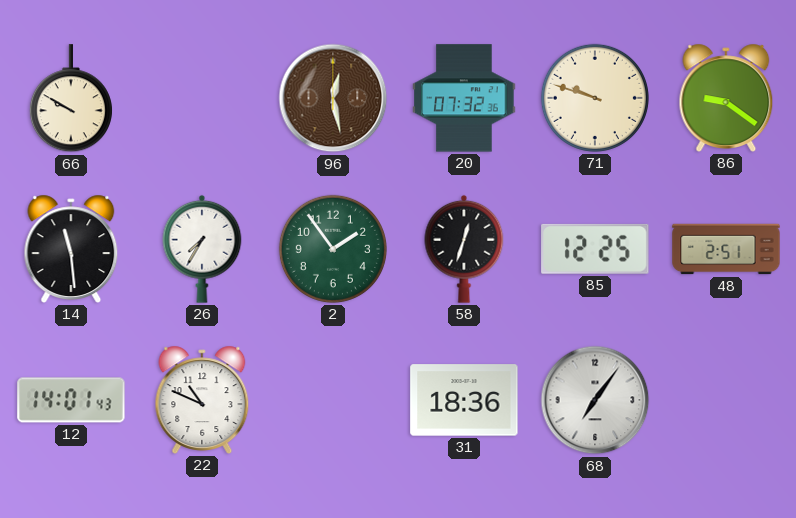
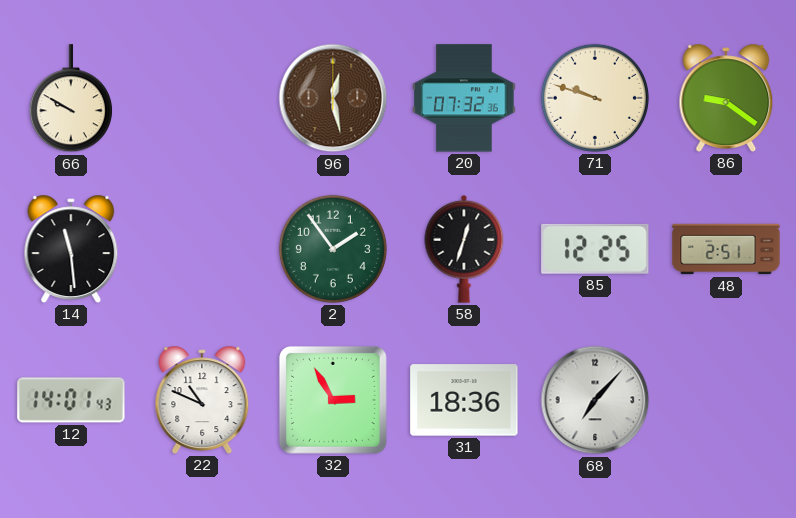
26: 7:35 -> none (202, 249)
32: none -> 2:55 (333, 400)
68: 7:06 -> 7:07 (595, 400)
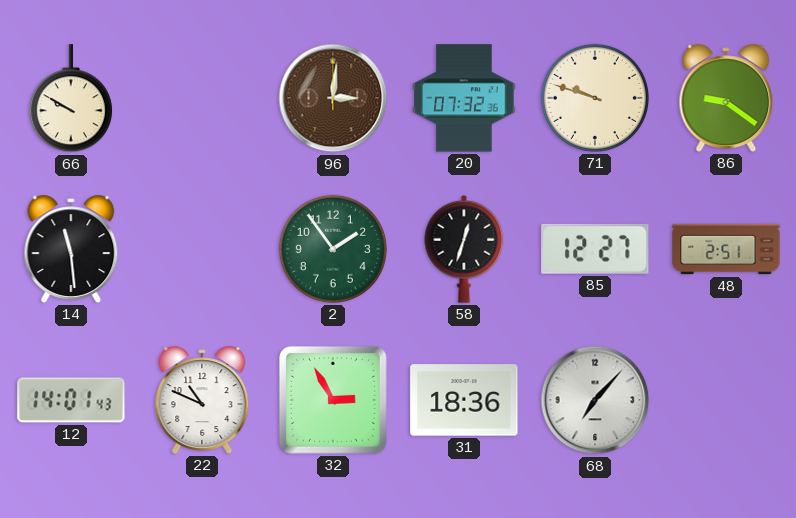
96: 12:28 -> 3:01 (333, 98)
85: 12:25 -> 12:27 (595, 249)
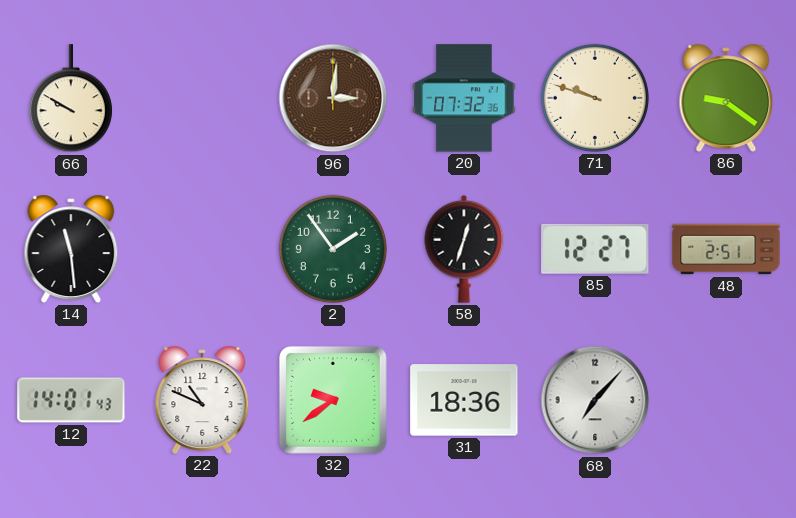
32: 2:55 -> 9:39 (333, 400)
